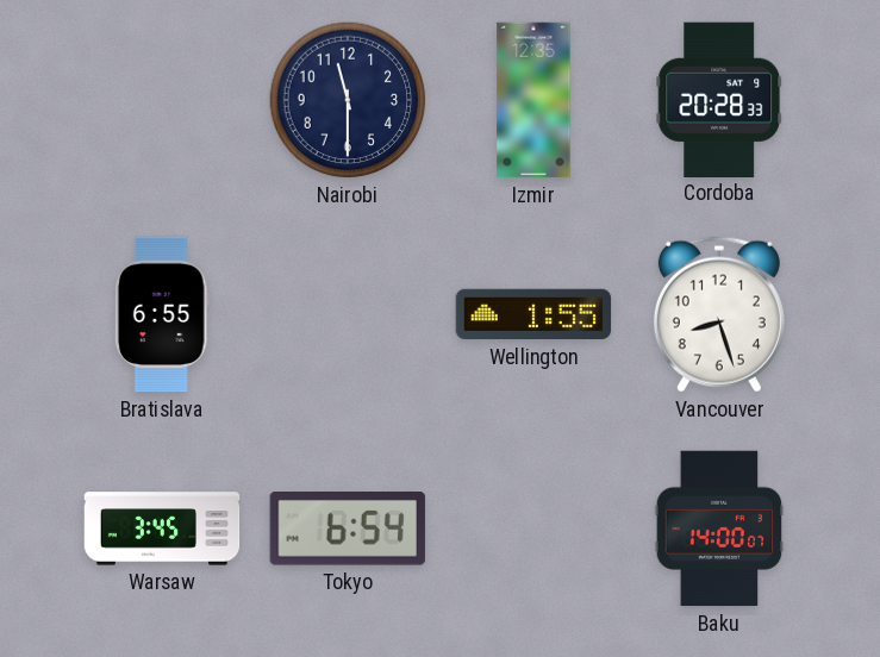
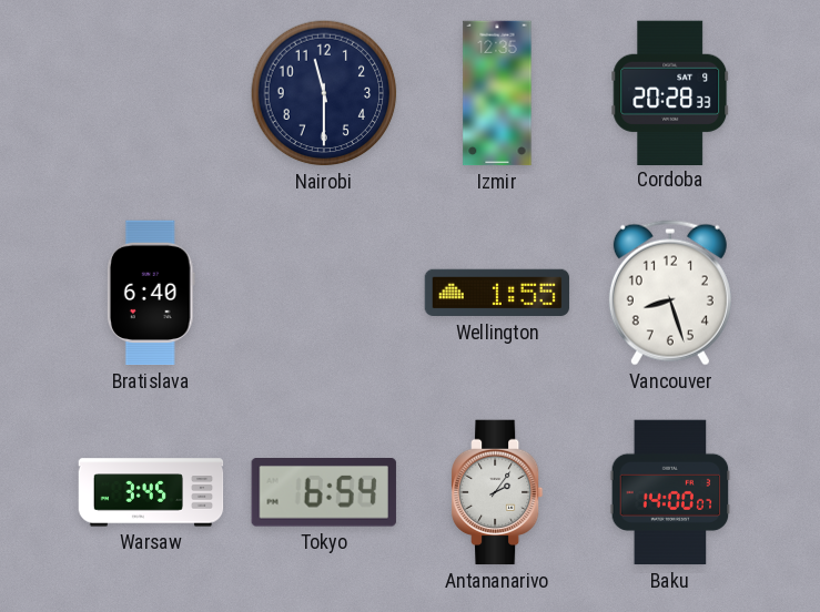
Bratislava: 6:55 -> 6:40 (151, 293)
Antananarivo: none -> 2:06 (498, 492)
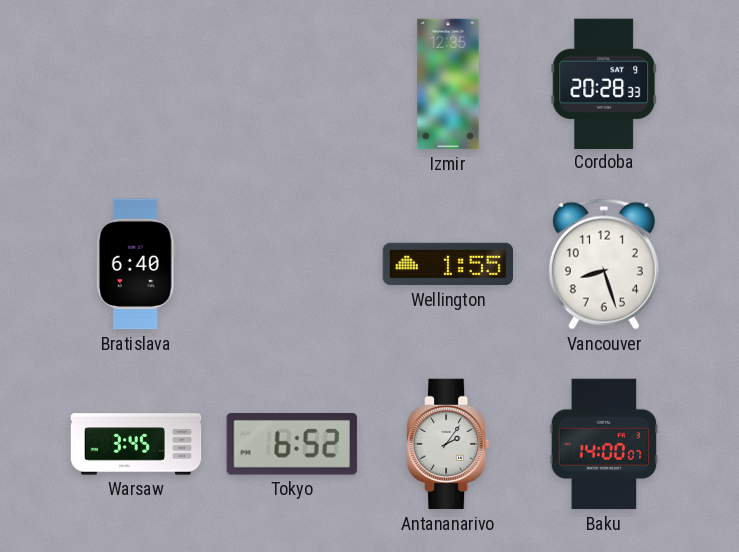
Nairobi: 11:30 -> none (324, 93)
Tokyo: 6:54 -> 6:52 (292, 445)
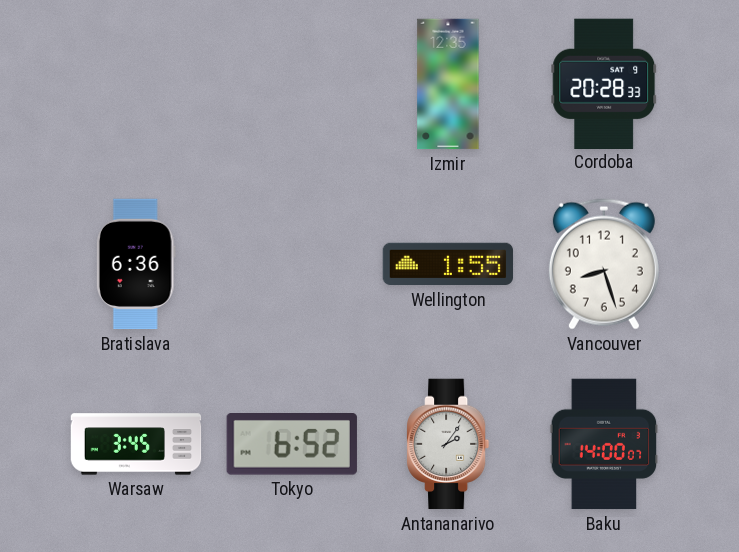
Bratislava: 6:40 -> 6:36 (136, 264)
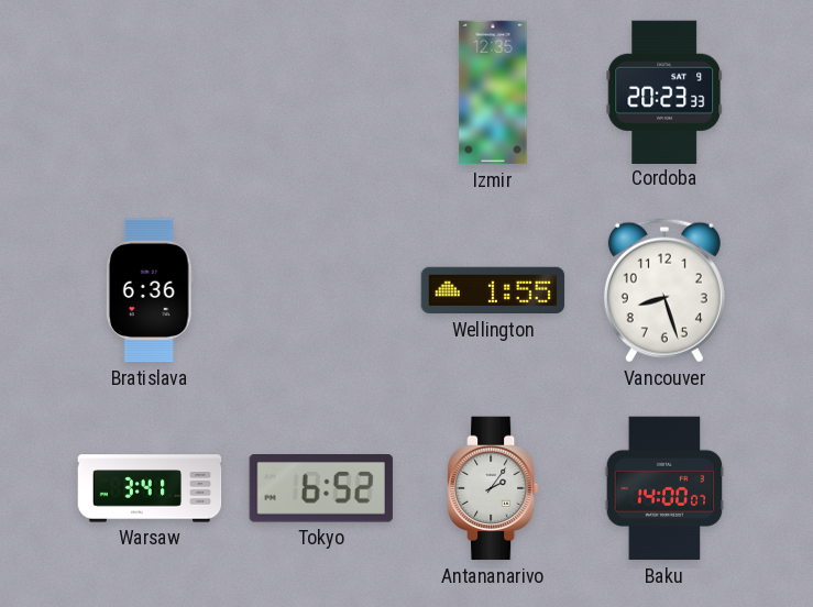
Cordoba: 20:28 -> 20:23 (664, 91)
Warsaw: 3:45 -> 3:41 (150, 488)
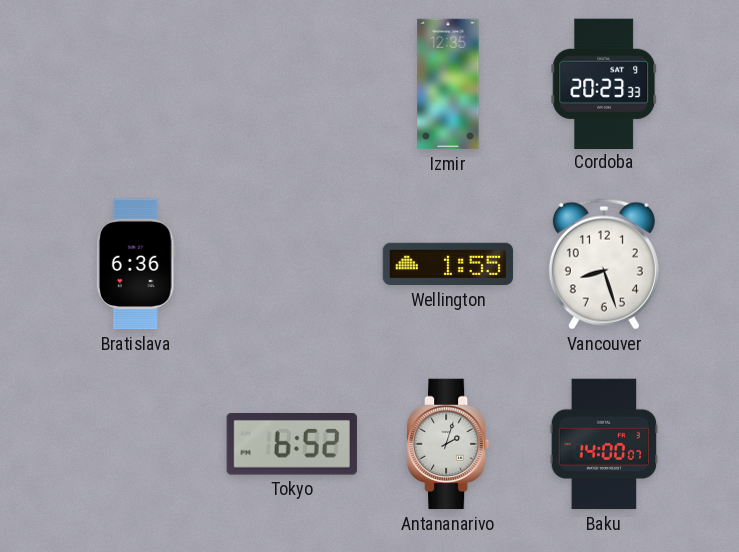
Warsaw: 3:41 -> none (150, 488)
Antananarivo: 2:06 -> 2:03 (449, 444)
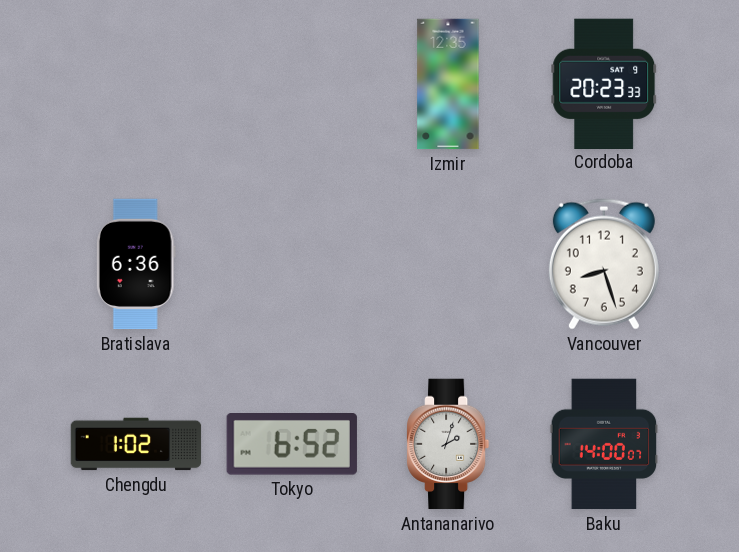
Wellington: 1:55 -> none (448, 264)
Chengdu: none -> 1:02 (136, 444)
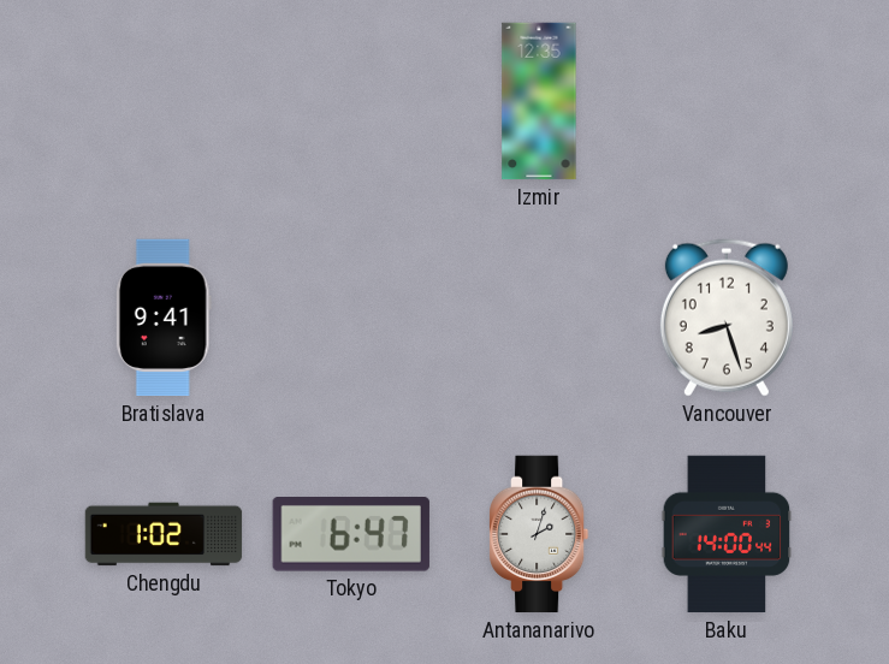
Cordoba: 20:23 -> none (604, 83)
Bratislava: 6:36 -> 9:41 (164, 318)
Tokyo: 6:52 -> 6:47 (351, 535)
Baku: 14:00:07 -> 14:00:44 (727, 534)
